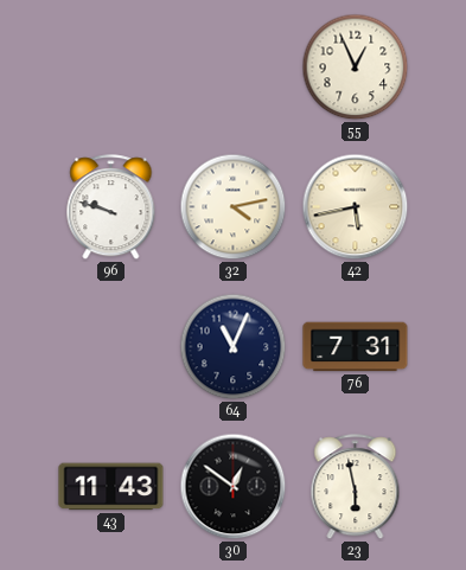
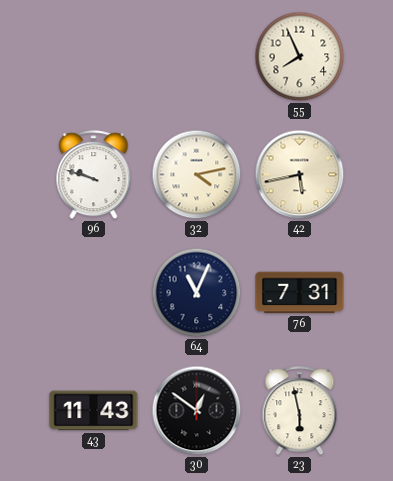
55: 12:56 -> 7:56 (300, 57)
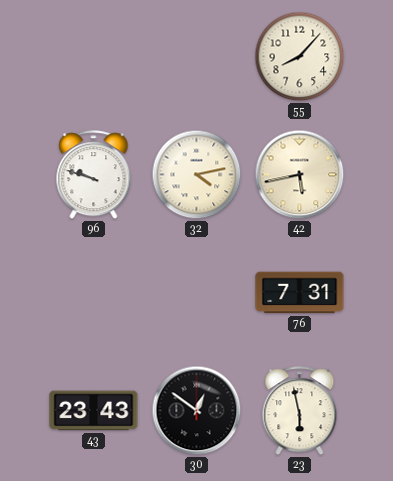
55: 7:56 -> 8:07 (300, 57)
64: 11:04 -> none (197, 293)
43: 11:43 -> 23:43 (94, 411)
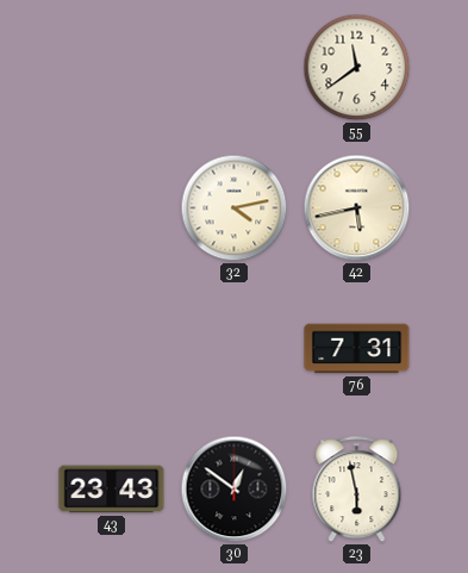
55: 8:07 -> 11:39 (357, 68)
96: 9:48 -> none (94, 175)
